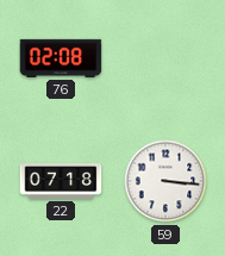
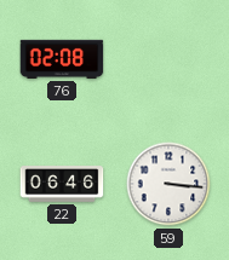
22: 07:18 -> 06:46 (62, 184)
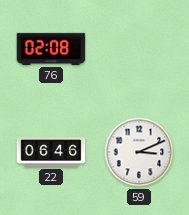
59: 3:16 -> 3:11 (139, 152)
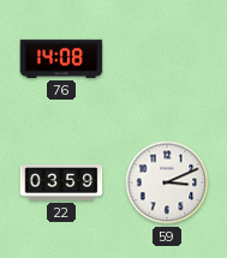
76: 02:08 -> 14:08 (61, 59)
22: 06:46 -> 03:59 (61, 182)
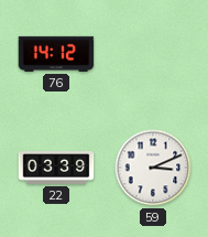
76: 14:08 -> 14:12 (56, 54)
22: 03:59 -> 03:39 (56, 168)
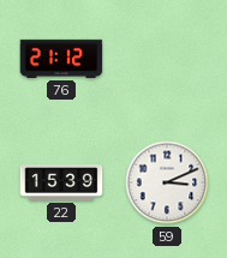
76: 14:12 -> 21:12 (61, 59)
22: 03:39 -> 15:39 (61, 182)
